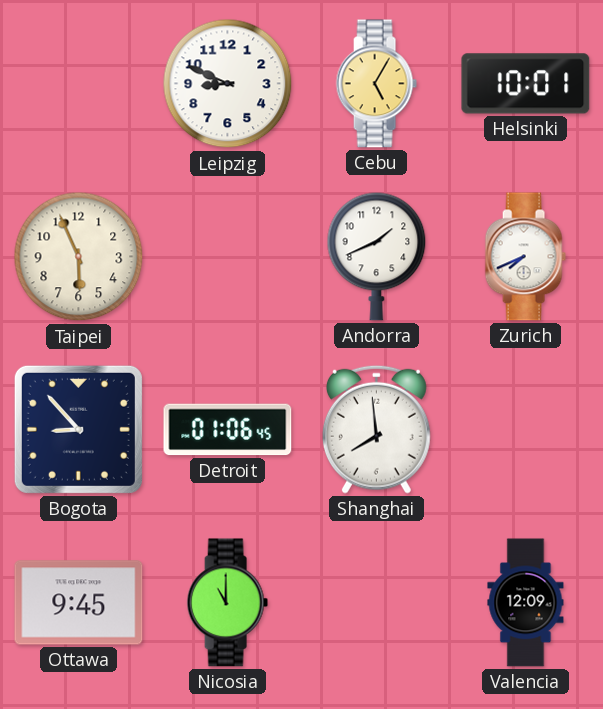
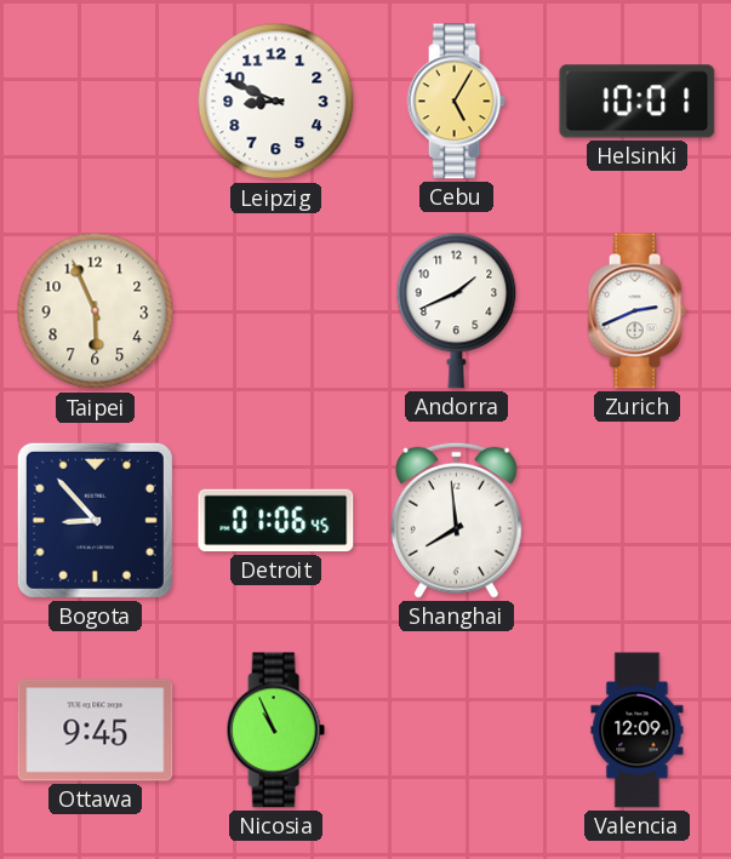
Zurich: 7:41 -> 2:41 (636, 311)
Nicosia: 11:00 -> 10:56 (275, 731)
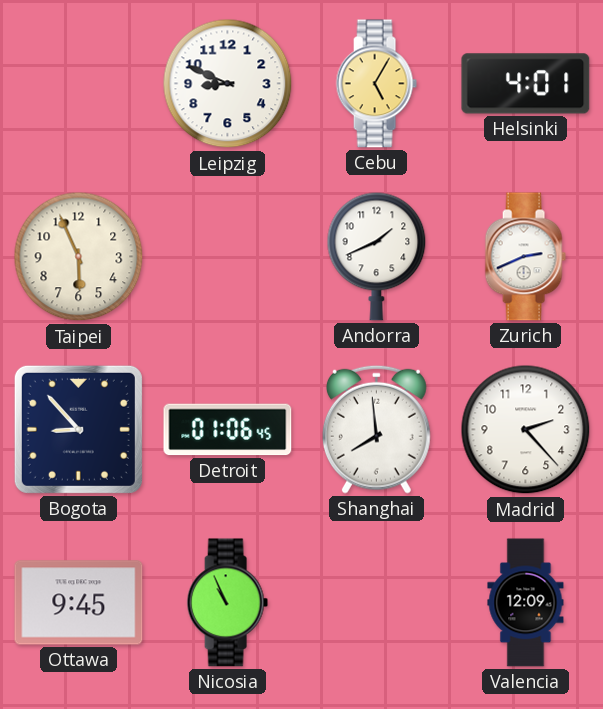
Helsinki: 10:01 -> 4:01 (526, 84)
Madrid: none -> 2:23 (526, 430)
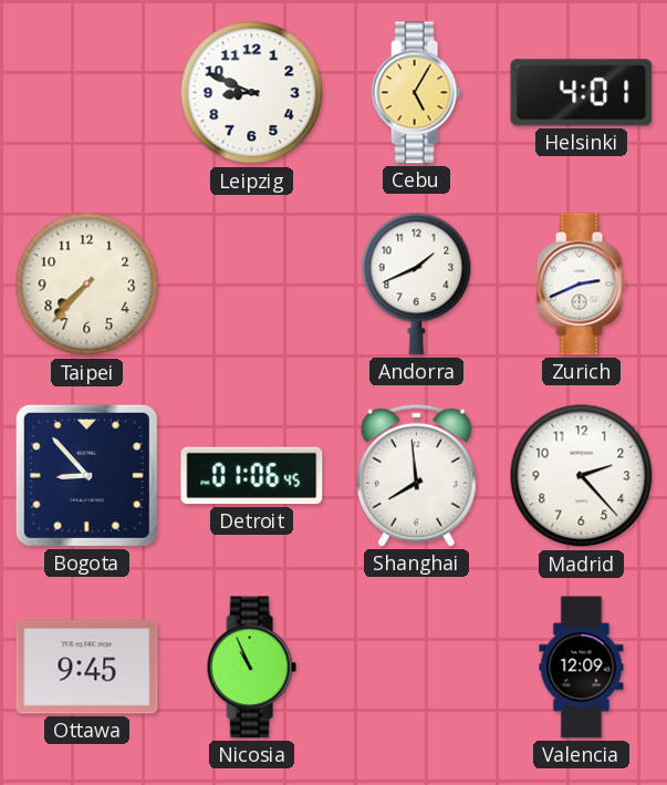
Taipei: 5:56 -> 7:37 (87, 285)
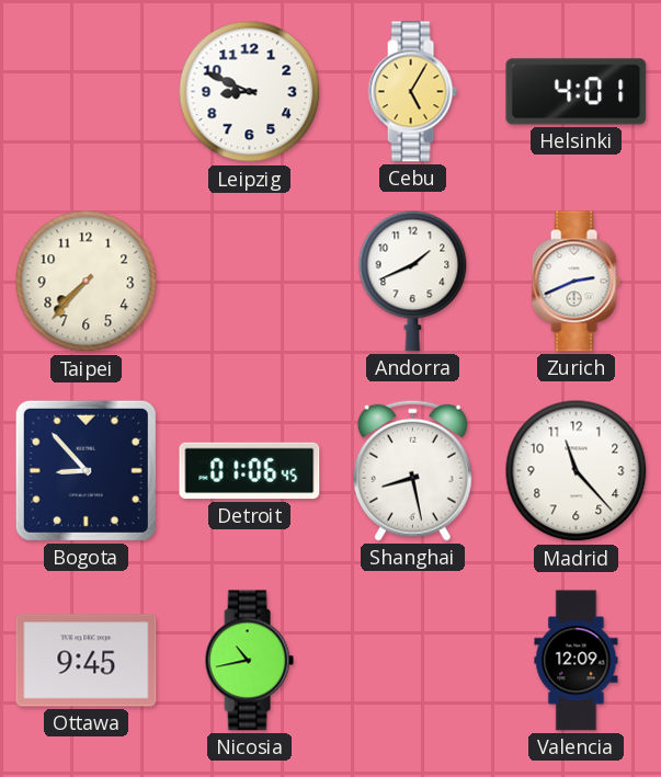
Shanghai: 7:59 -> 8:28 (412, 470)
Madrid: 2:23 -> 11:23 (577, 471)
Nicosia: 10:56 -> 10:43 (249, 661)
